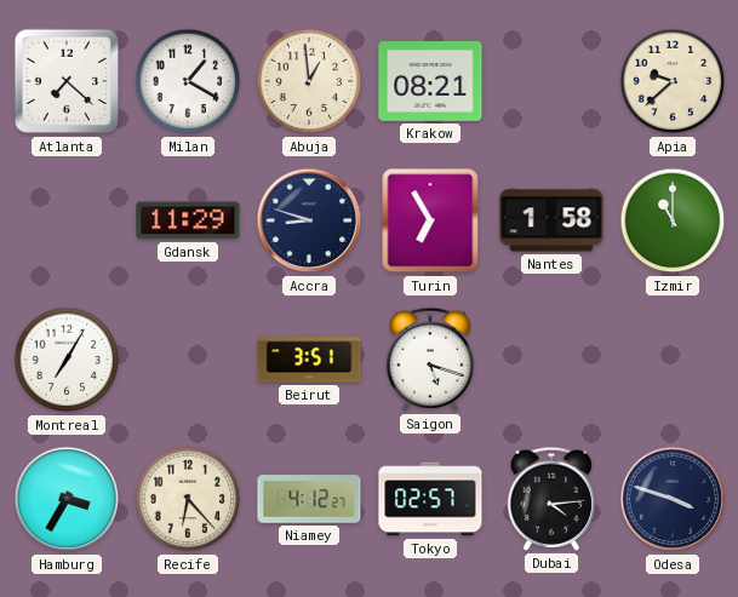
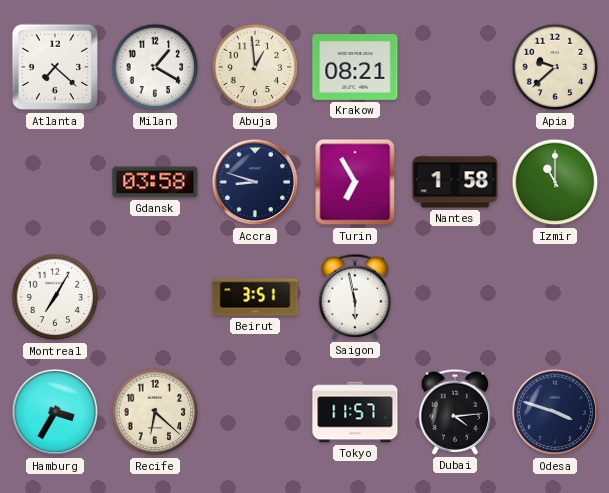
Gdansk: 11:29 -> 03:58 (155, 182)
Saigon: 5:18 -> 5:58 (355, 297)
Recife: 6:23 -> 6:22 (155, 412)
Niamey: 4:12 -> none (309, 499)
Tokyo: 02:57 -> 11:57 (355, 412)
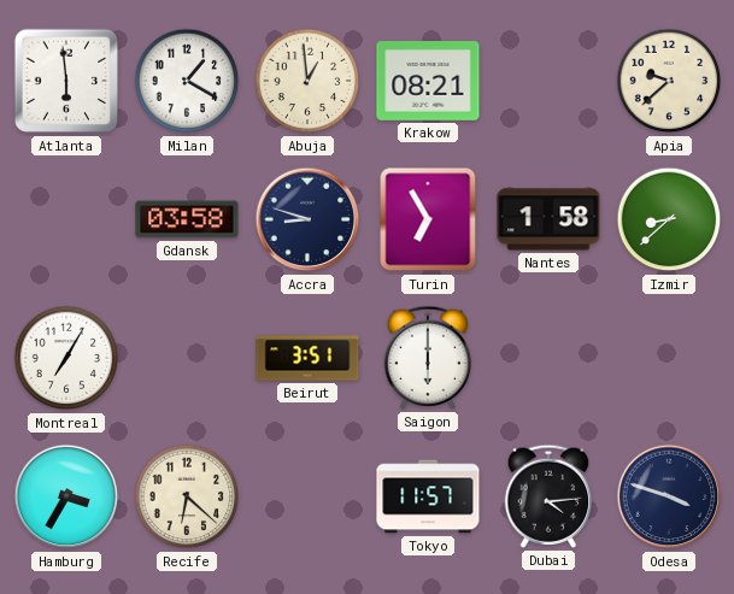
Atlanta: 7:22 -> 5:59 (66, 81)
Izmir: 11:00 -> 8:38 (669, 219)
Saigon: 5:58 -> 6:00 (428, 358)
